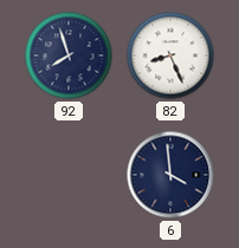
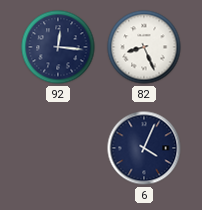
92: 7:57 -> 12:16 (58, 47)
6: 3:59 -> 4:04 (144, 148)
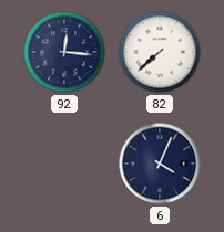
82: 8:26 -> 7:38 (160, 52)
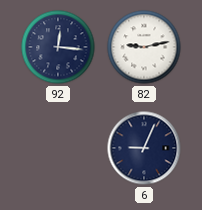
82: 7:38 -> 9:13 (144, 47)
6: 4:04 -> 9:04 (144, 148)
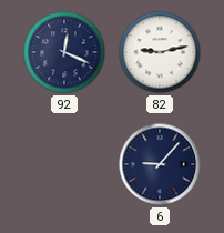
92: 12:16 -> 12:19 (64, 52)
6: 9:04 -> 9:07 (160, 164)
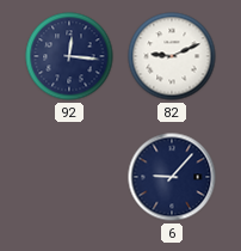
92: 12:19 -> 12:16 (69, 56)
82: 9:13 -> 9:11 (172, 56)
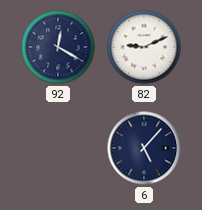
92: 12:16 -> 12:20 (58, 47)
6: 9:07 -> 5:07 (144, 148)
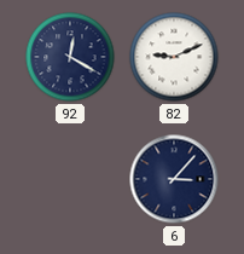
6: 5:07 -> 3:07 (174, 179)
